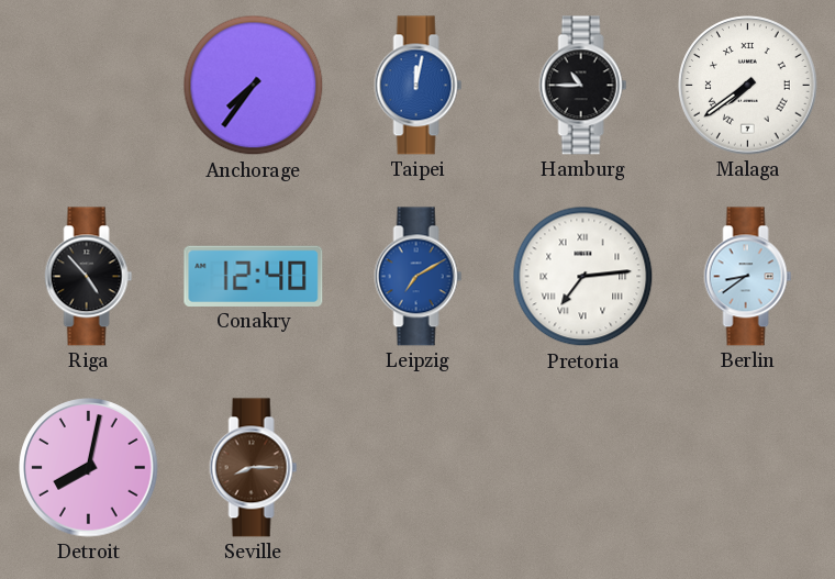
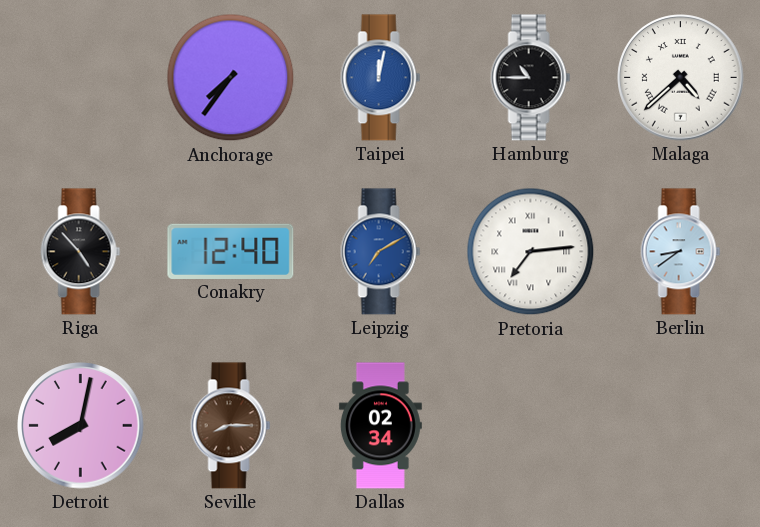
Malaga: 7:39 -> 4:38 (681, 78)
Dallas: none -> 02:34 (380, 426)
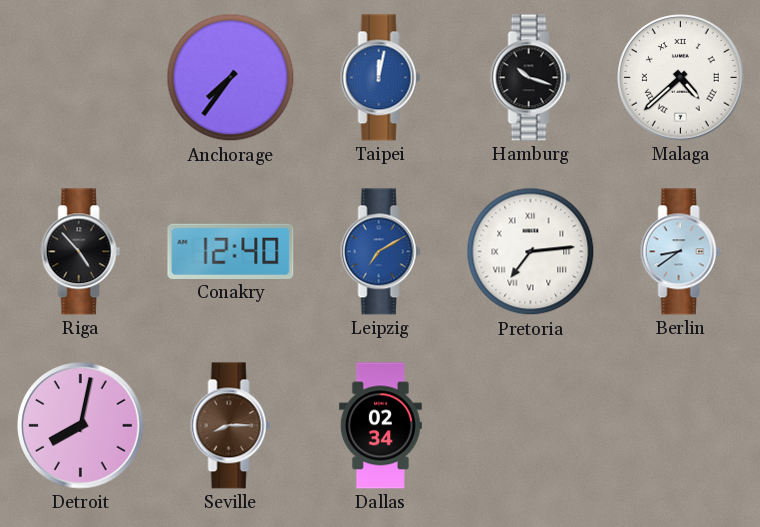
Hamburg: 10:45 -> 10:18 (531, 78)
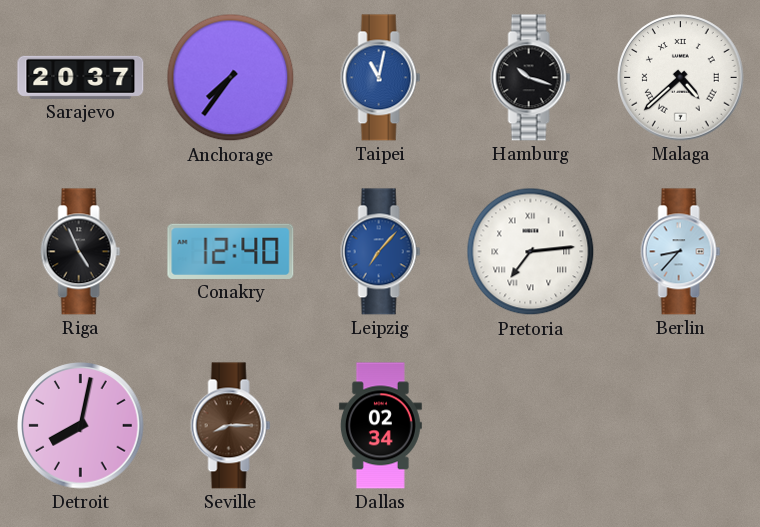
Sarajevo: none -> 20:37 (81, 77)
Taipei: 12:02 -> 11:02 (381, 78)
Riga: 4:53 -> 4:56 (81, 252)
Leipzig: 7:10 -> 7:07 (381, 252)
Berlin: 8:39 -> 8:37 (681, 252)
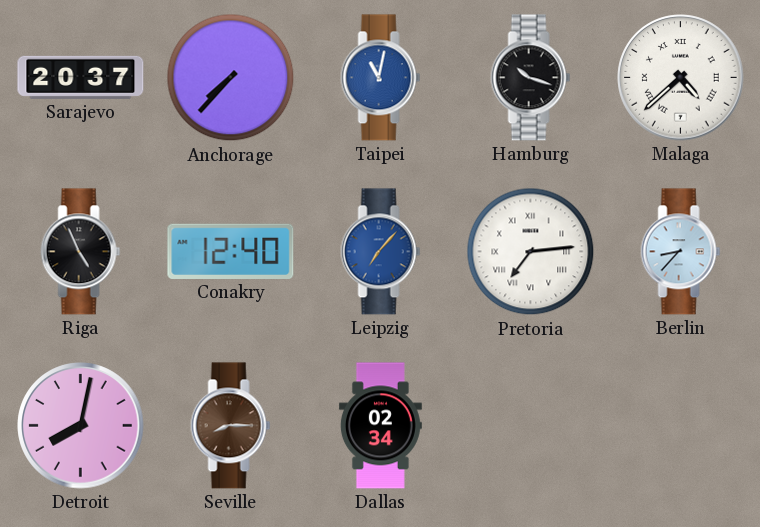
Anchorage: 7:36 -> 7:37 (231, 78)
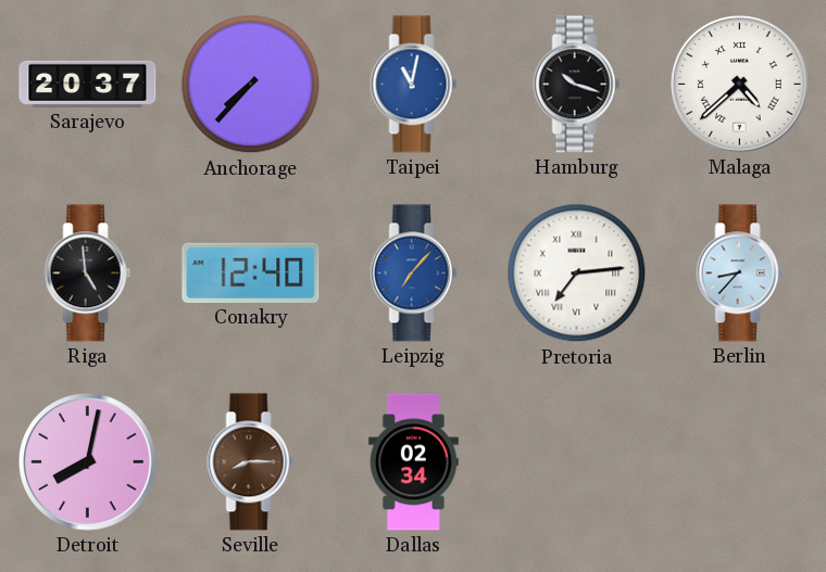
Riga: 4:56 -> 4:59 (88, 274)
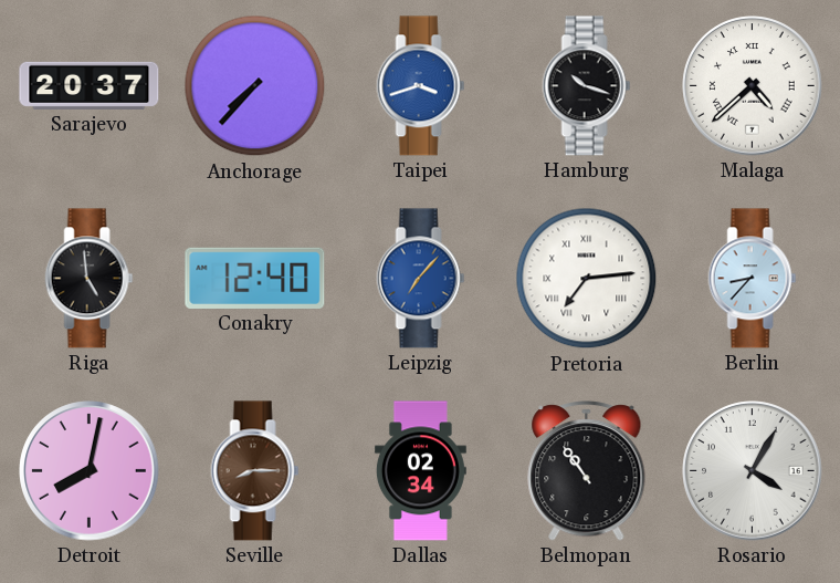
Taipei: 11:02 -> 3:42 (421, 86)
Belmopan: none -> 10:54 (587, 471)
Rosario: none -> 4:05 (753, 471)
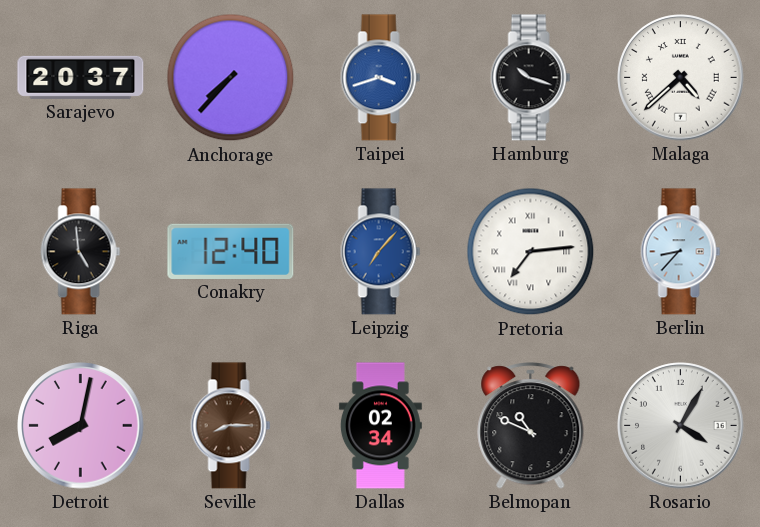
Belmopan: 10:54 -> 10:49 (531, 426)
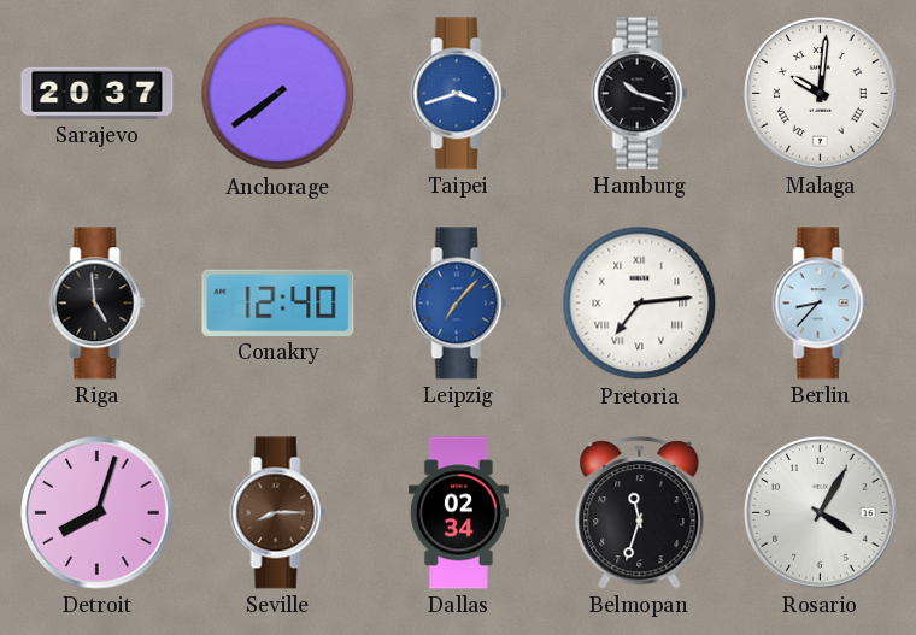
Anchorage: 7:37 -> 7:39 (278, 94)
Malaga: 4:38 -> 10:01 (821, 94)
Detroit: 8:02 -> 8:03 (98, 513)
Belmopan: 10:49 -> 11:33 (640, 513)
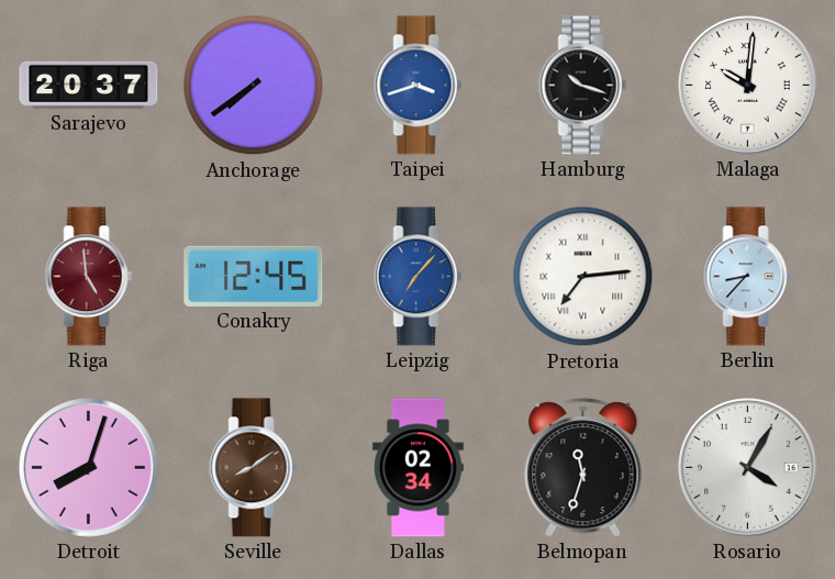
Riga dial: black -> burgundy (89, 277)
Conakry: 12:40 -> 12:45 (254, 276)
Seville: 8:15 -> 8:09 (254, 468)
